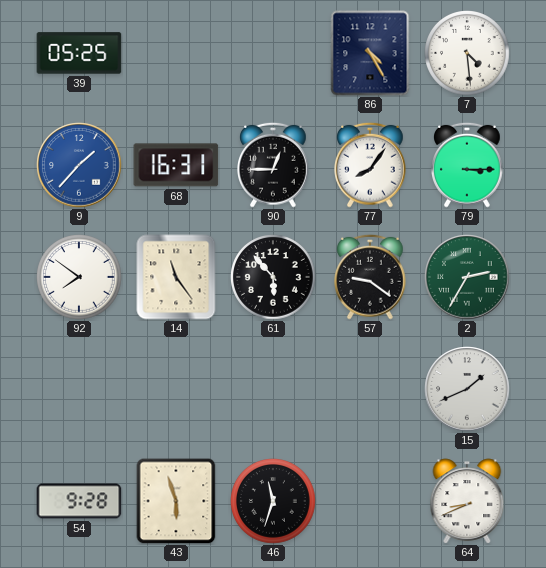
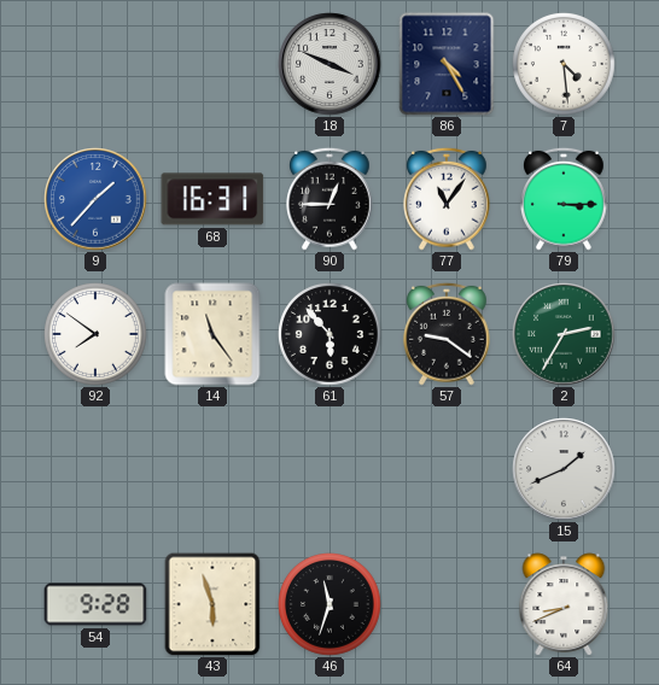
39: 05:25 -> none (79, 53)
18: none -> 3:49 (329, 64)
77: 8:06 -> 11:06 (448, 199)
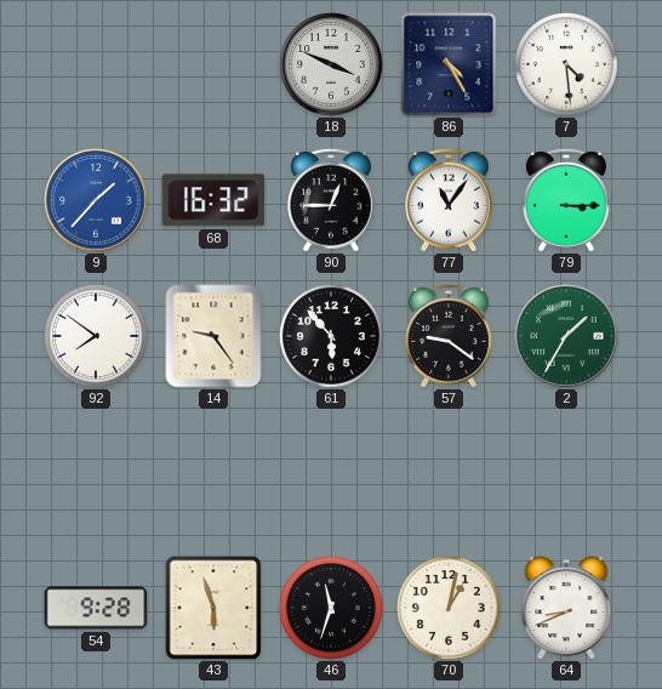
68: 16:31 -> 16:32 (213, 200)
14: 11:24 -> 9:24 (213, 336)
2: 2:35 -> 1:35 (566, 336)
15: 1:41 -> none (564, 469)
70: none -> 1:02 (450, 609)
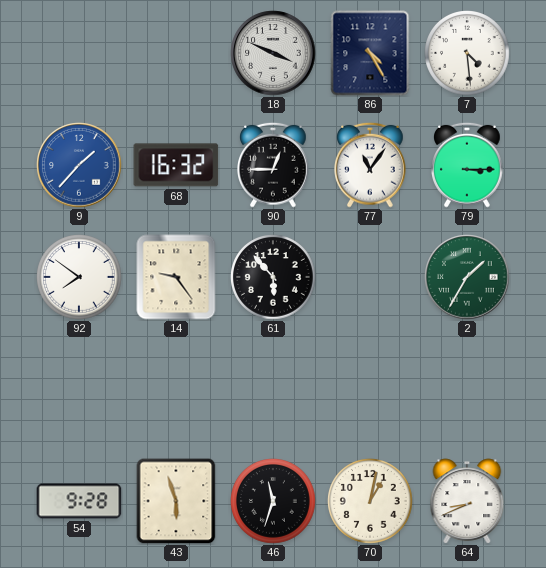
57: 9:21 -> none (450, 336)
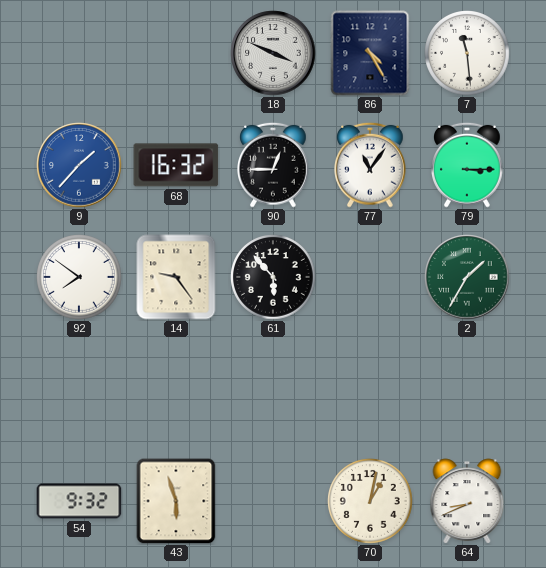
7: 4:29 -> 11:29 (468, 54)
54: 9:28 -> 9:32 (79, 501)
46: 11:33 -> none (274, 502)
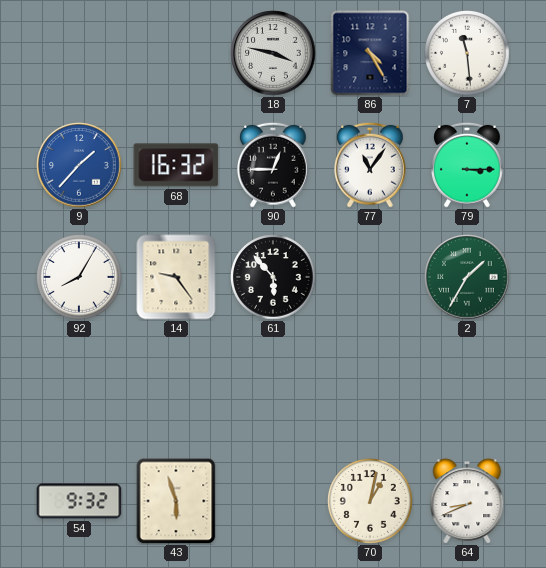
18: 3:49 -> 3:47 (273, 53)
92: 7:51 -> 8:05 (80, 278)
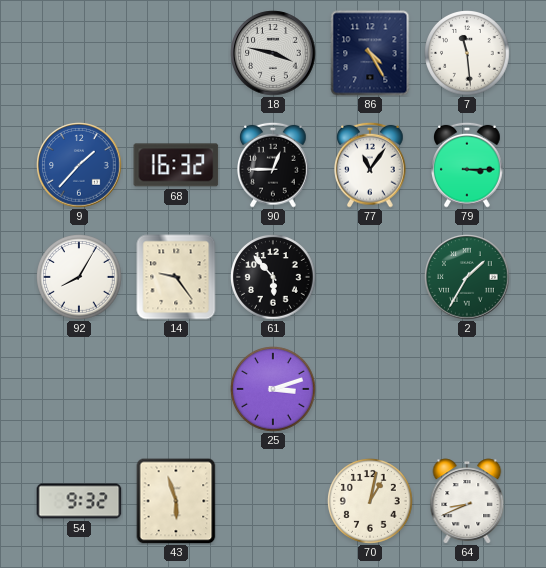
25: none -> 3:12 (274, 390)
